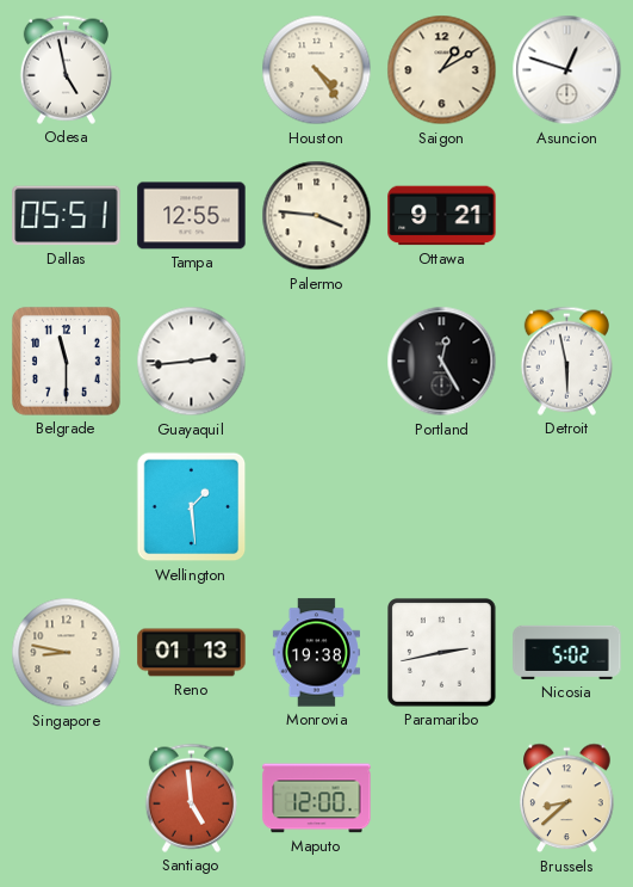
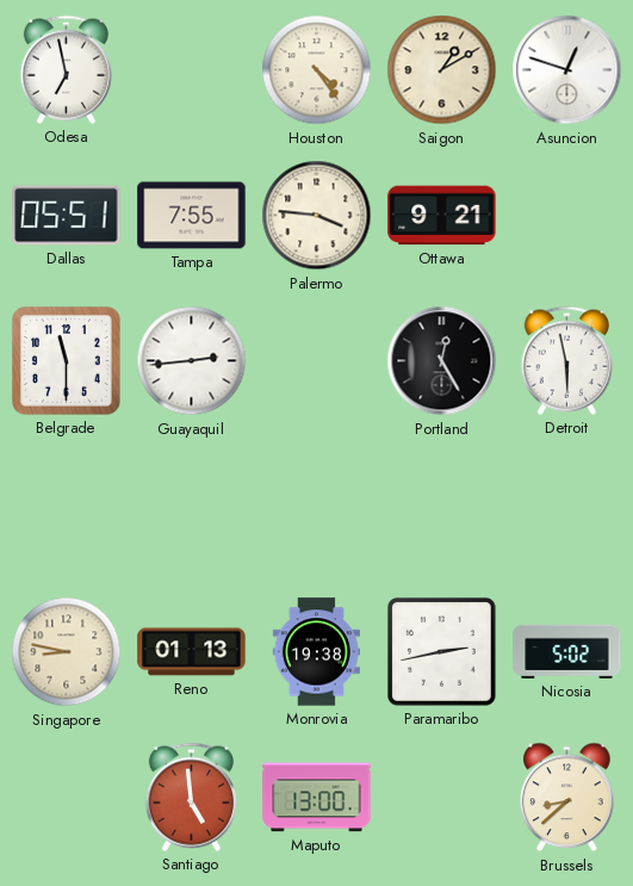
Odesa: 4:58 -> 6:58 (66, 69)
Tampa: 12:55 -> 7:55 (192, 216)
Wellington: 1:29 -> none (192, 507)
Maputo: 12:00 -> 13:00 (317, 798)
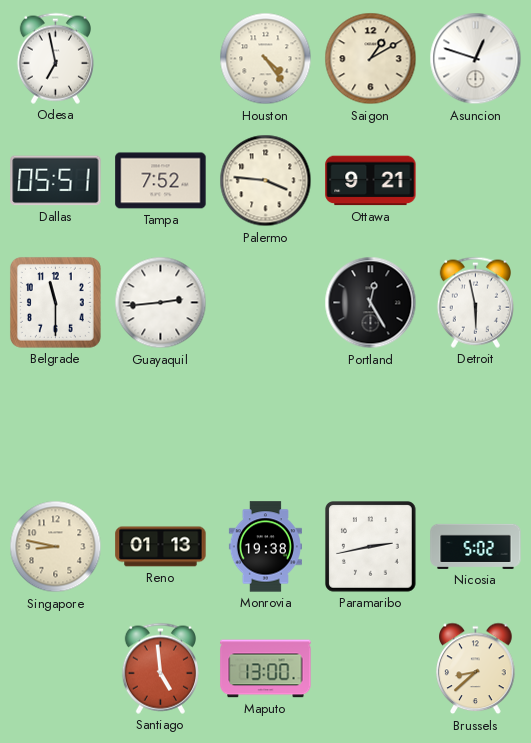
Tampa: 7:55 -> 7:52 (161, 181)
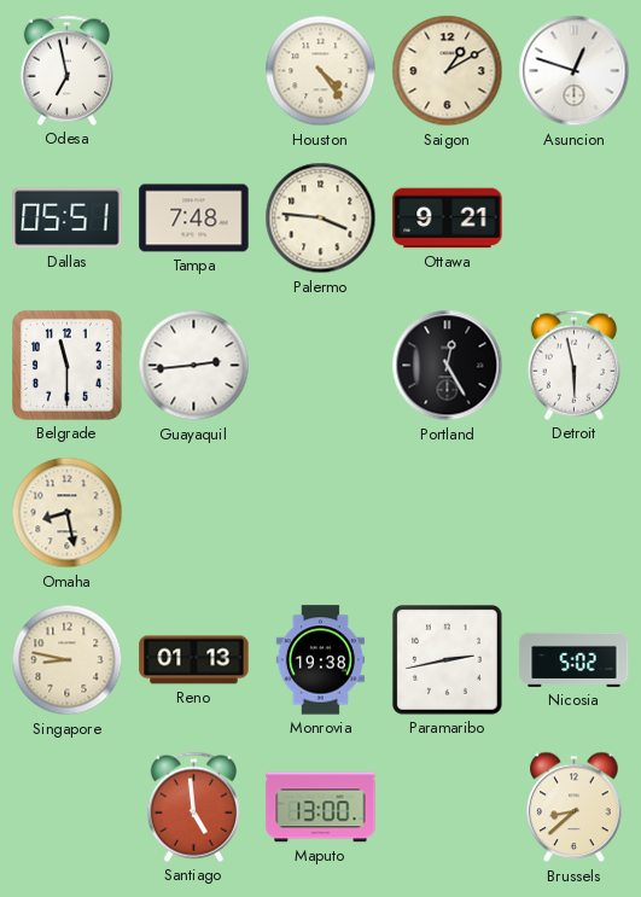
Tampa: 7:52 -> 7:48 (194, 219)
Omaha: none -> 8:28 (68, 513)
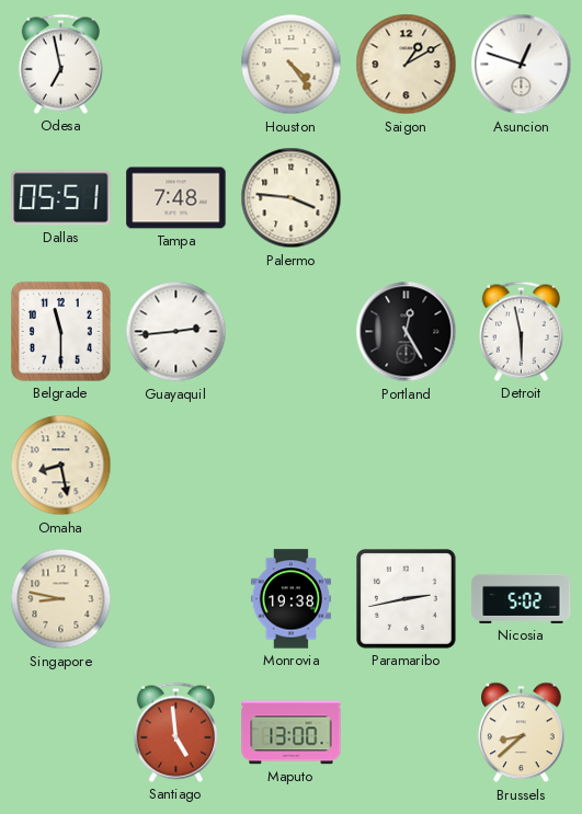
Ottawa: 9:21 -> none (448, 219)
Reno: 01:13 -> none (194, 660)
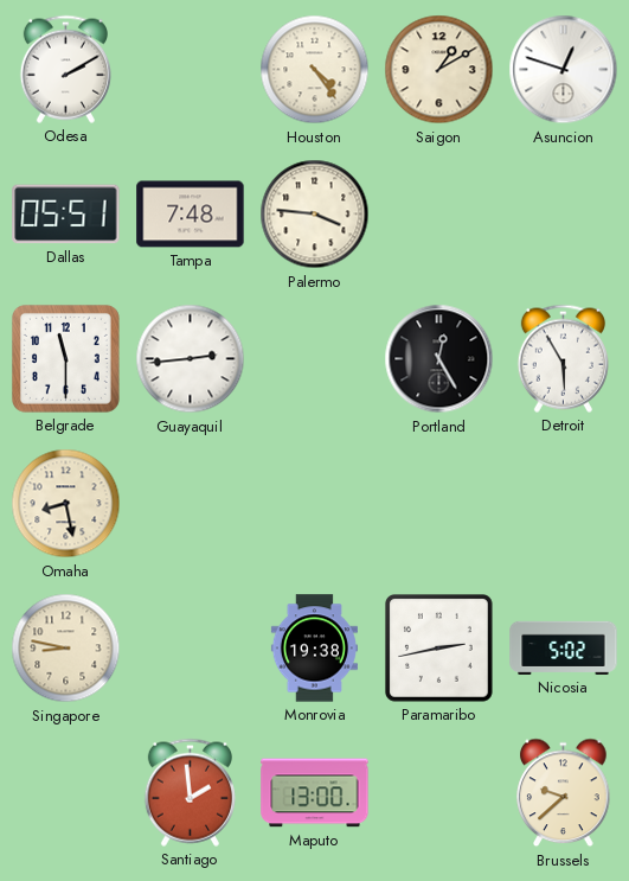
Odesa: 6:58 -> 2:10 (65, 69)
Detroit: 5:58 -> 5:55 (563, 358)
Santiago: 4:59 -> 1:59 (190, 792)
Brussels: 8:38 -> 9:38 (564, 793)
